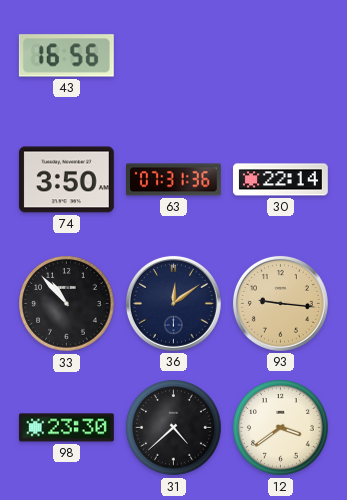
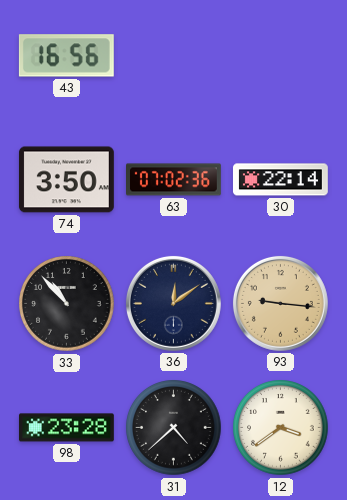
63: 07:31 -> 07:02 (174, 180)
98: 23:30 -> 23:28 (66, 428)
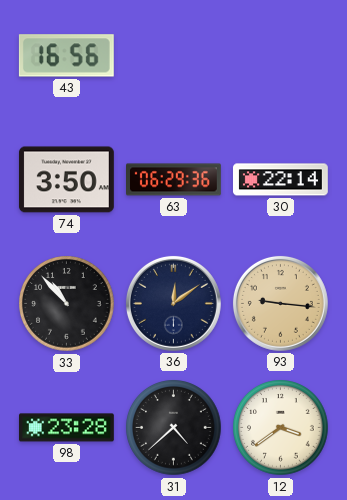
63: 07:02 -> 06:29 (174, 180)
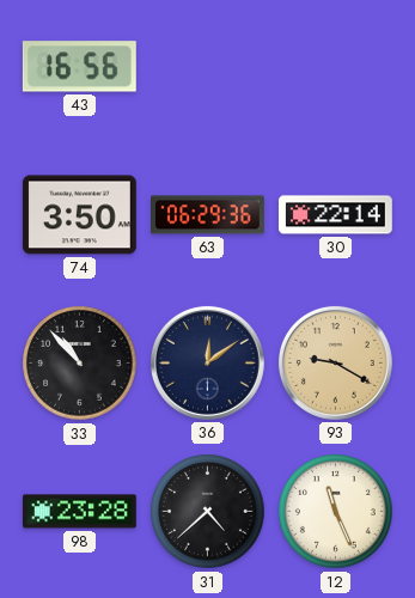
93: 9:16 -> 9:20 (335, 362)
12: 3:39 -> 11:26 (336, 512)
